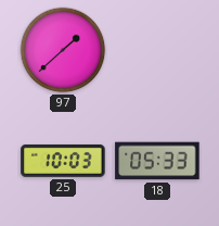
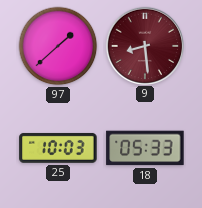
9: none -> 8:29 (144, 45)
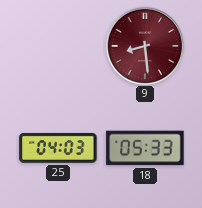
97: 1:38 -> none (58, 46)
25: 10:03 -> 04:03 (58, 148)
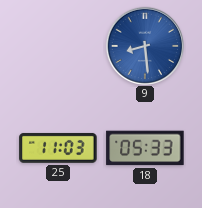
9 dial: burgundy -> blue (144, 45)
25: 04:03 -> 11:03 (58, 148)
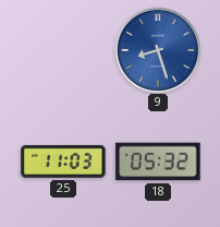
9: 8:29 -> 8:27 (157, 49)
18: 05:33 -> 05:32 (158, 162)
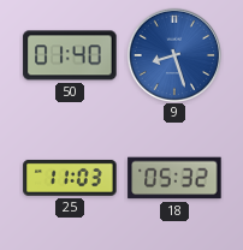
50: none -> 01:40 (70, 55)
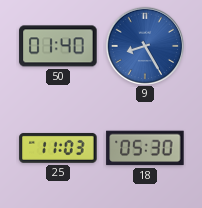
9: 8:27 -> 8:25 (144, 45)
18: 05:32 -> 05:30 (145, 148)
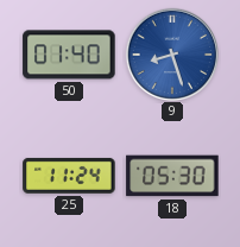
9: 8:25 -> 8:27 (171, 53)
25: 11:03 -> 11:24 (69, 176)
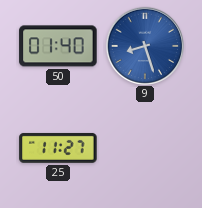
25: 11:24 -> 11:27 (58, 148)
18: 05:30 -> none (172, 176)
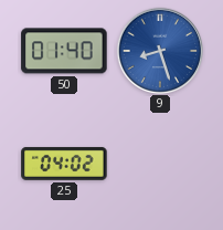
25: 11:27 -> 04:02 (64, 164)
